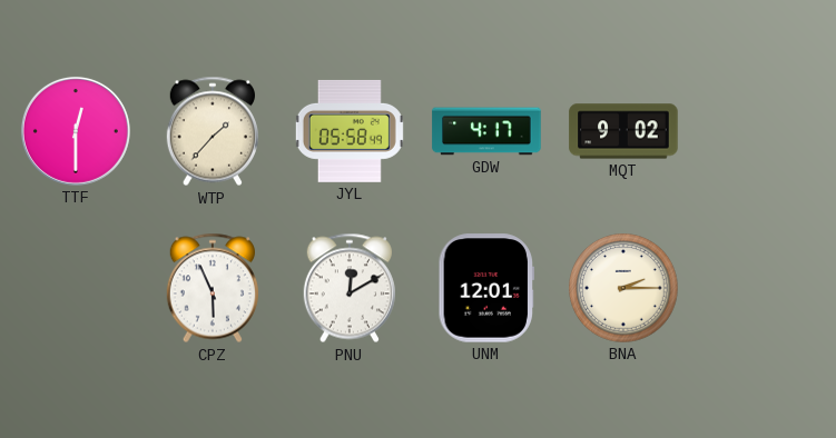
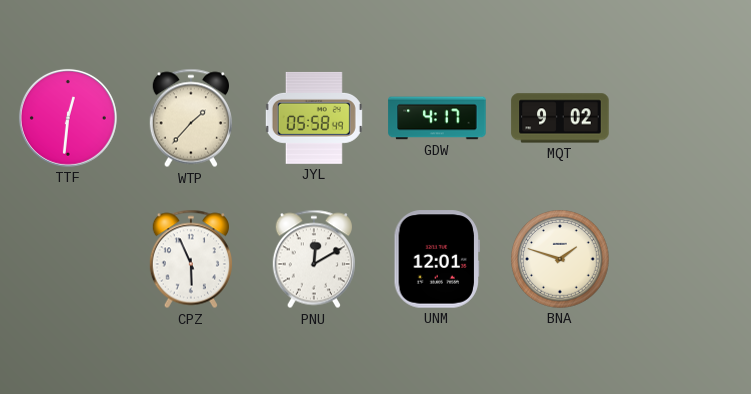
TTF: 12:30 -> 12:31 (68, 118)
BNA: 2:15 -> 1:48 (560, 259)
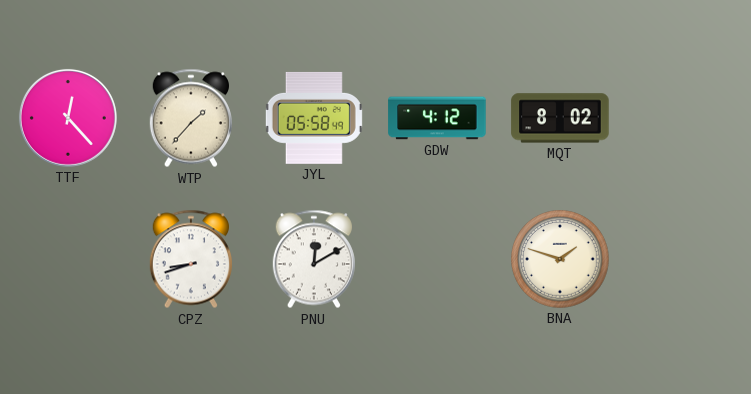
TTF: 12:31 -> 12:23 (68, 118)
GDW: 4:17 -> 4:12 (437, 118)
MQT: 9:02 -> 8:02 (560, 118)
CPZ: 5:56 -> 8:42 (190, 259)
UNM: 12:01 -> none (436, 259)
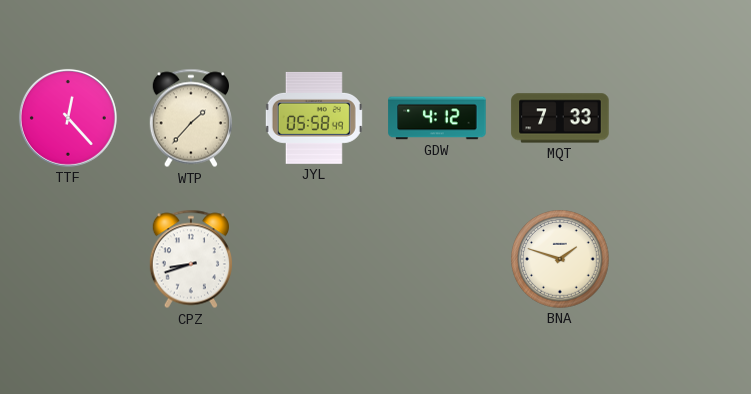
MQT: 8:02 -> 7:33 (560, 118)
PNU: 12:10 -> none (313, 259)
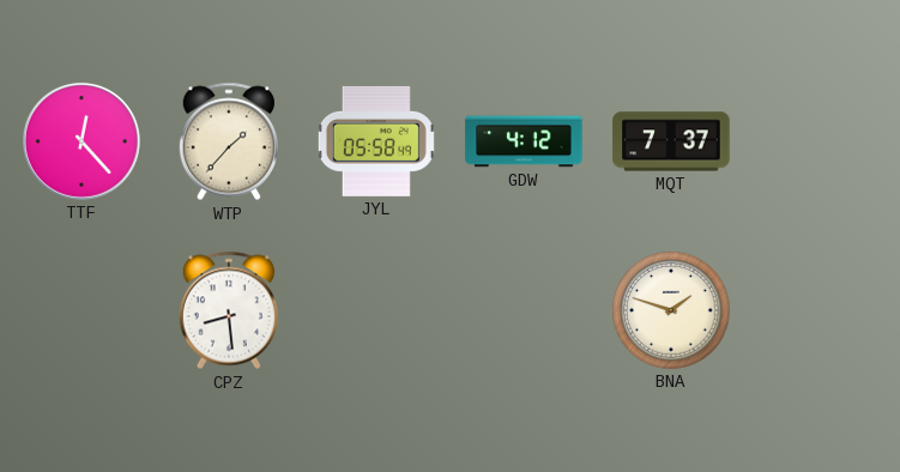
MQT: 7:33 -> 7:37 (671, 141)
CPZ: 8:42 -> 8:29 (228, 310)
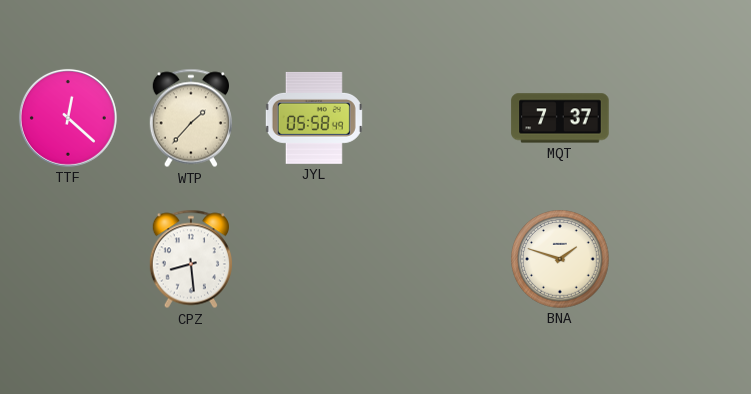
TTF: 12:23 -> 12:22 (68, 118)
GDW: 4:12 -> none (524, 141)
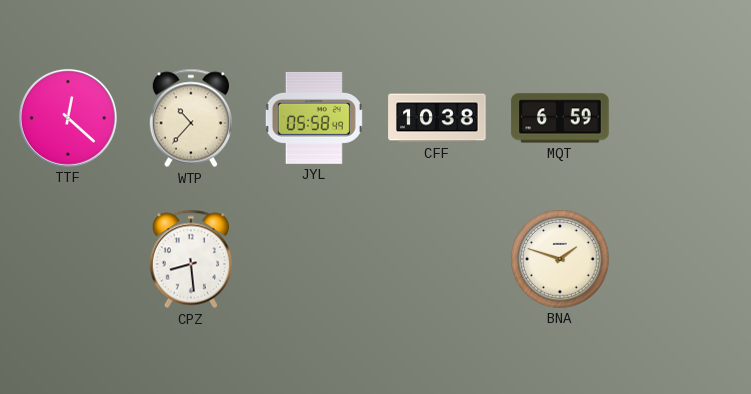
WTP: 1:37 -> 10:37 (190, 118)
CFF: none -> 10:38 (437, 118)
MQT: 7:37 -> 6:59 (560, 118)
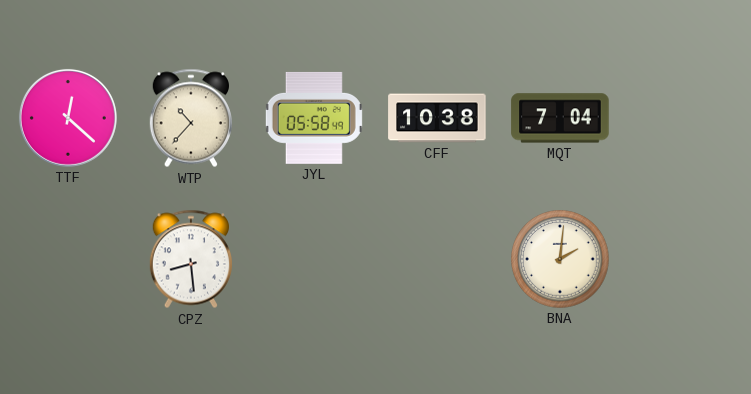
MQT: 6:59 -> 7:04 (560, 118)
BNA: 1:48 -> 2:01 (560, 259)
